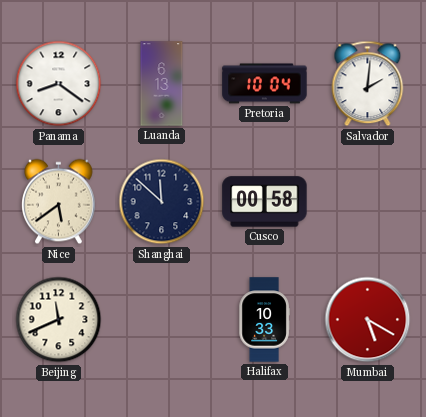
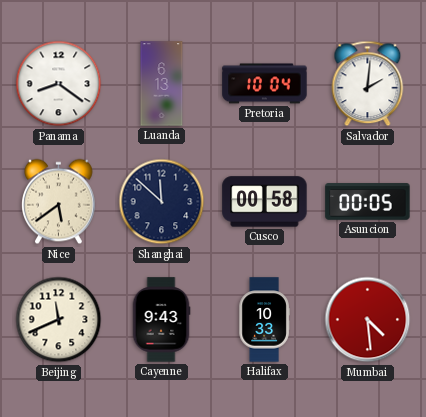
Asuncion: none -> 00:05 (368, 202)
Cayenne: none -> 9:43 (161, 320)
Mumbai: 5:20 -> 4:29 (368, 320)
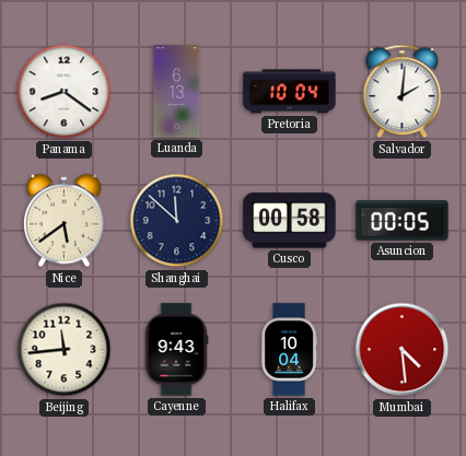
Beijing: 11:41 -> 11:44 (65, 350)
Halifax: 10:33 -> 10:04 (289, 350)
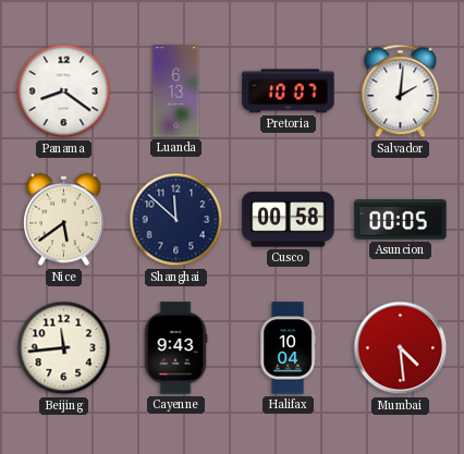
Pretoria: 10:04 -> 10:07 (289, 91)
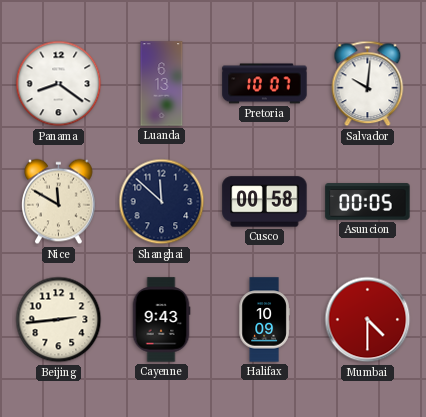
Salvador: 2:01 -> 10:01 (368, 84)
Nice: 5:39 -> 11:50 (59, 202)
Beijing: 11:44 -> 2:44 (59, 320)
Halifax: 10:04 -> 10:09 (264, 320)
Mumbai: 4:29 -> 4:30 (368, 320)
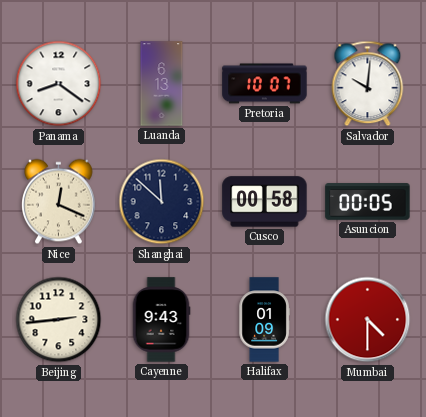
Nice: 11:50 -> 12:19 (59, 202)
Halifax: 10:09 -> 01:09 (264, 320)
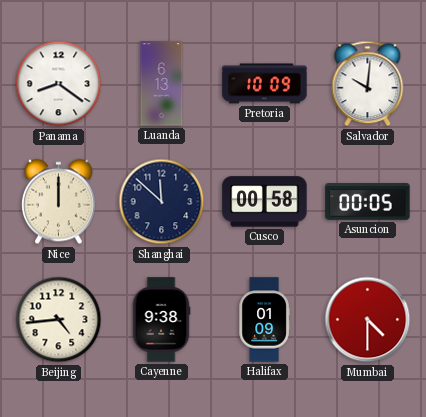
Pretoria: 10:07 -> 10:09 (265, 84)
Nice: 12:19 -> 12:00 (59, 202)
Beijing: 2:44 -> 4:44 (59, 320)
Cayenne: 9:43 -> 9:38 (161, 320)
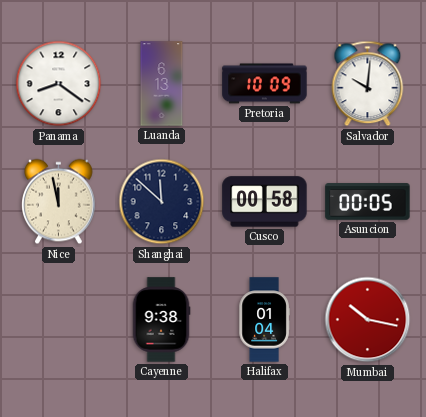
Nice: 12:00 -> 11:58 (59, 202)
Beijing: 4:44 -> none (59, 320)
Halifax: 01:09 -> 01:04 (264, 320)
Mumbai: 4:30 -> 10:17 (368, 320)
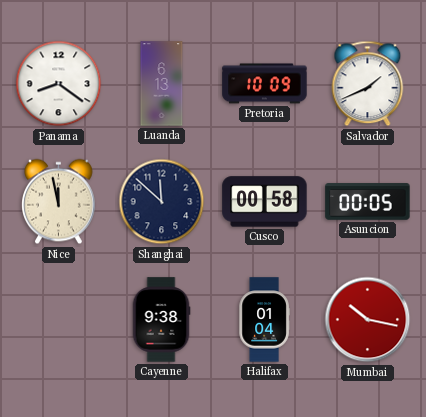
Salvador: 10:01 -> 1:41 (368, 84)
